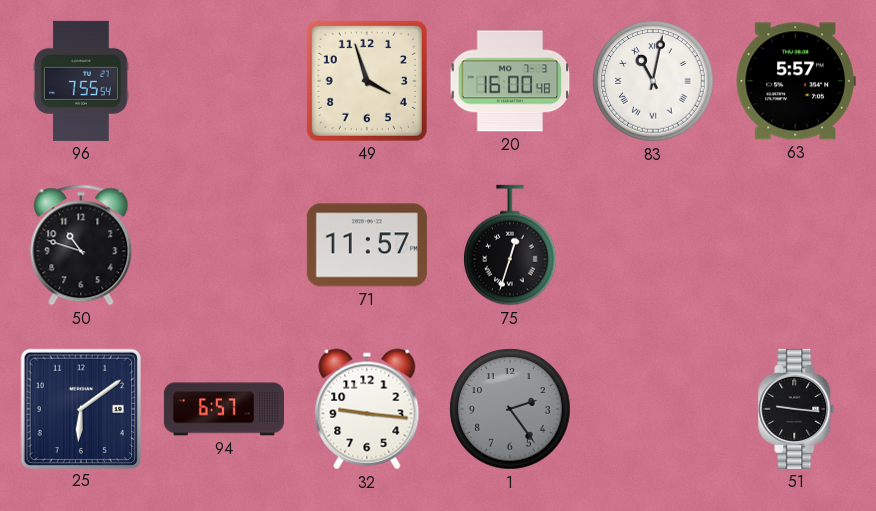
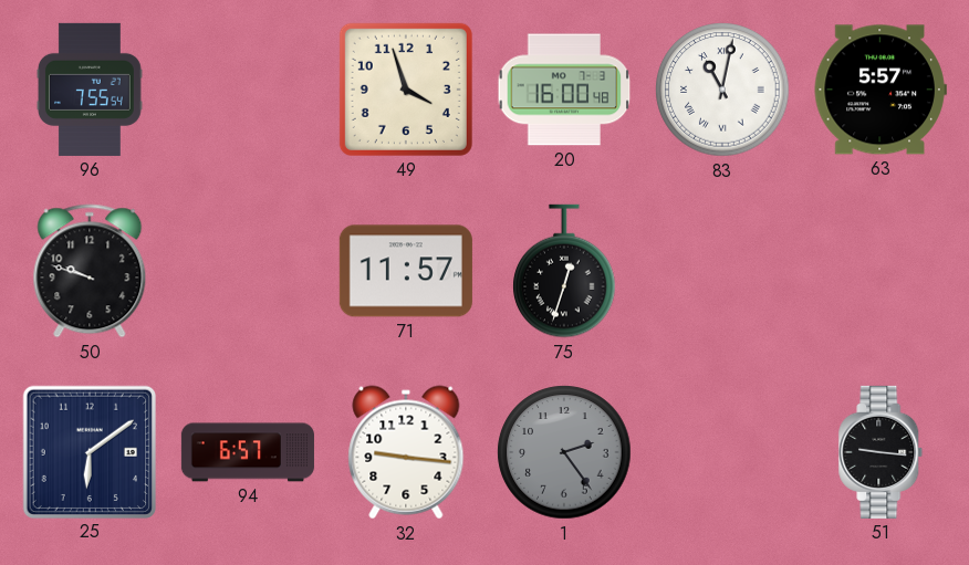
50: 10:48 -> 9:48 (90, 271)
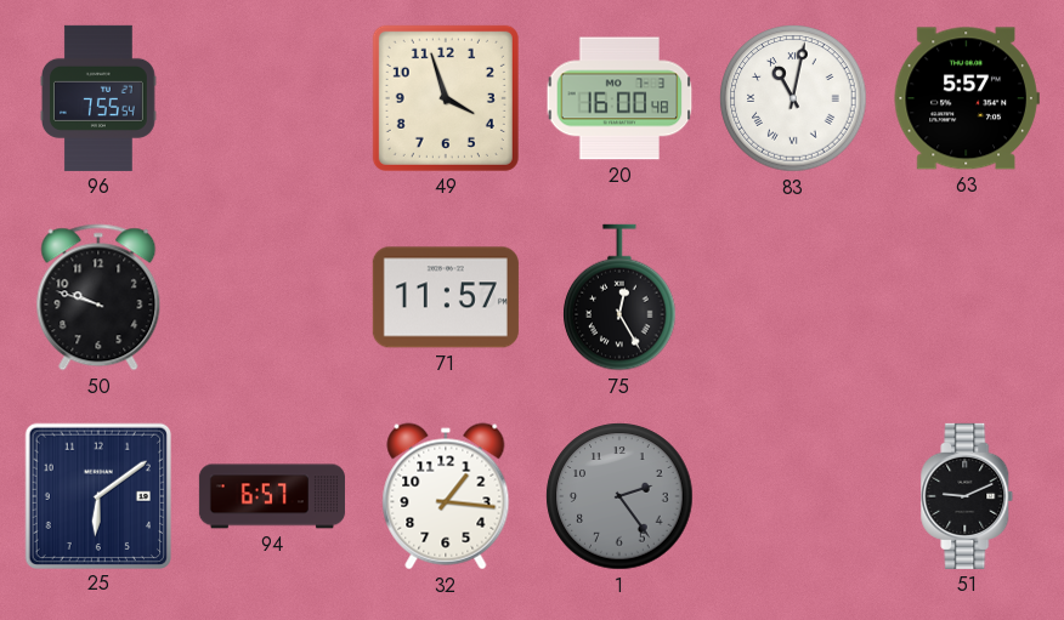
75: 12:33 -> 12:25 (619, 297)
32: 9:16 -> 1:16 (446, 496)
51: 9:16 -> 9:11 (967, 496)
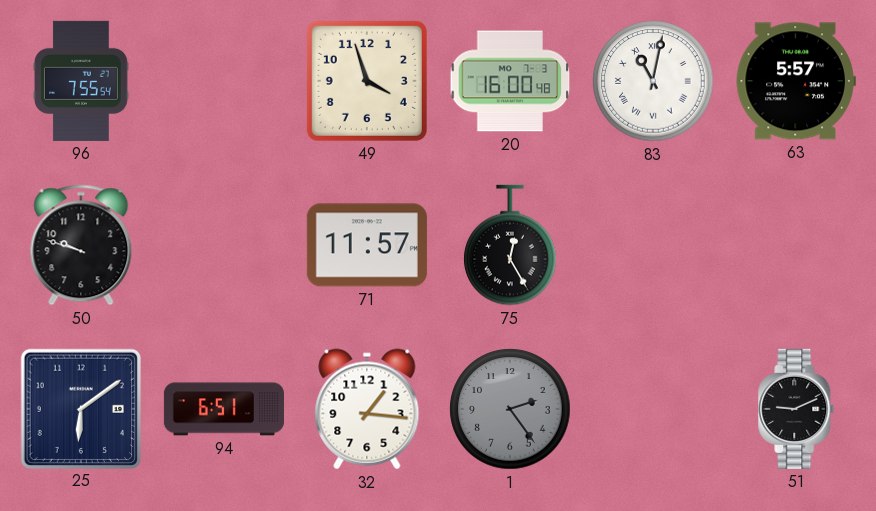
94: 6:57 -> 6:51 (224, 409)
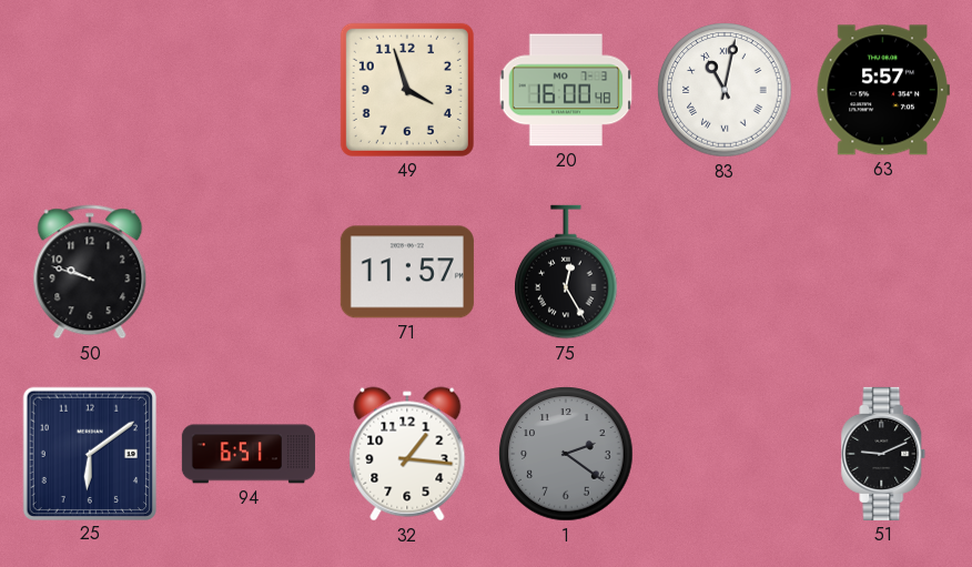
96: 7:55 -> none (81, 81)
1: 2:24 -> 2:21 (566, 454)
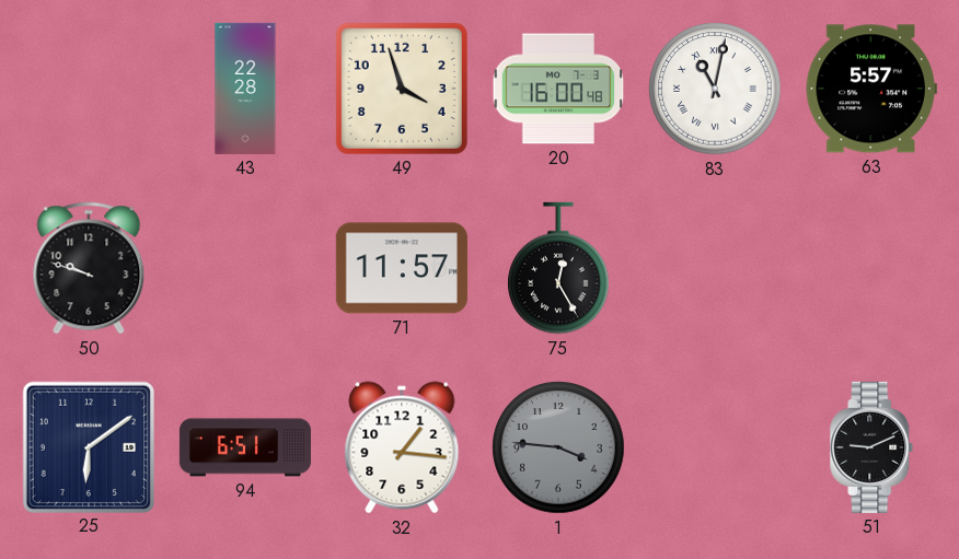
43: none -> 22:28 (245, 89)
1: 2:21 -> 3:46 (558, 447)
